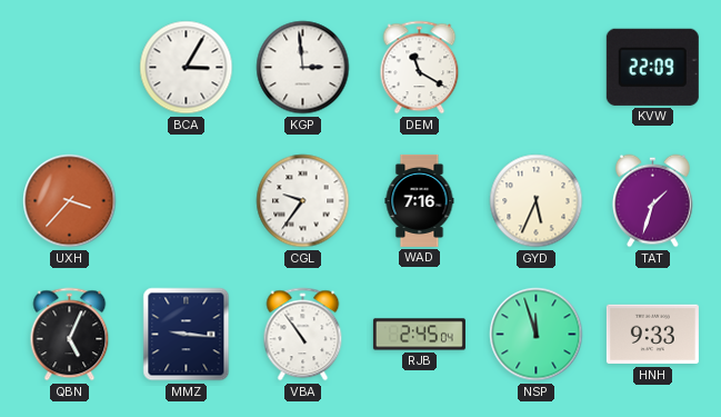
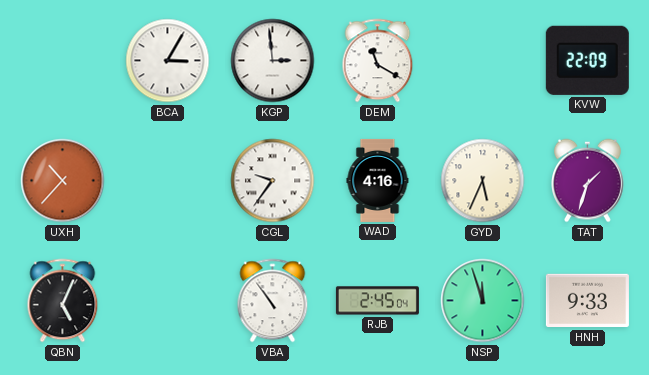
UXH: 3:37 -> 10:37 (63, 181)
WAD: 7:16 -> 4:16 (378, 180)
MMZ: 9:16 -> none (187, 335)
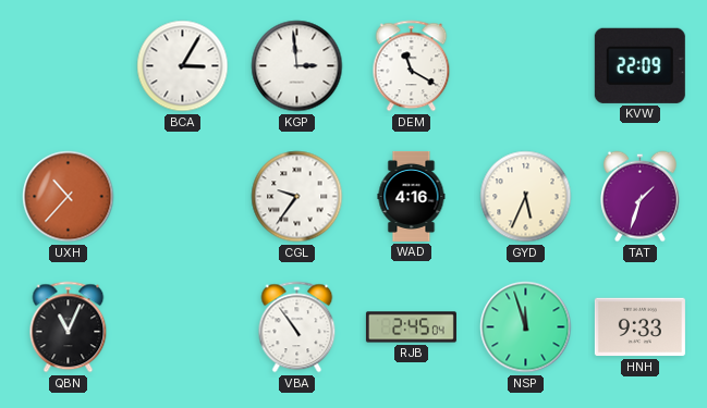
QBN: 5:04 -> 11:04 (69, 327)
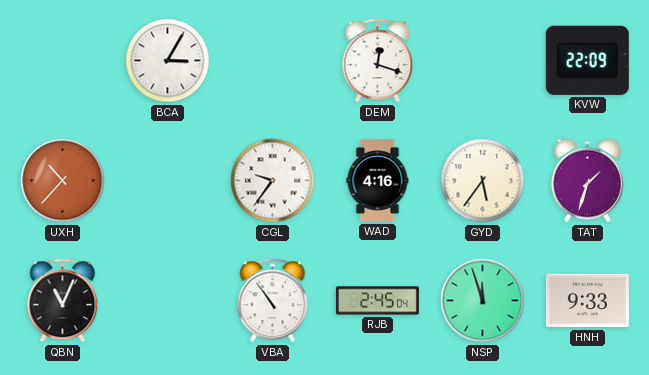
KGP: 2:59 -> none (297, 66)
DEM: 11:20 -> 12:18 (378, 61)
GYD: 5:34 -> 5:36 (483, 181)
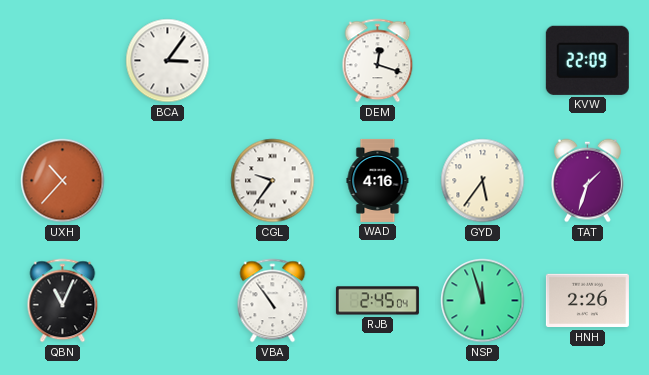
BCA: 3:05 -> 3:06 (168, 61)
HNH: 9:33 -> 2:26 (587, 301)
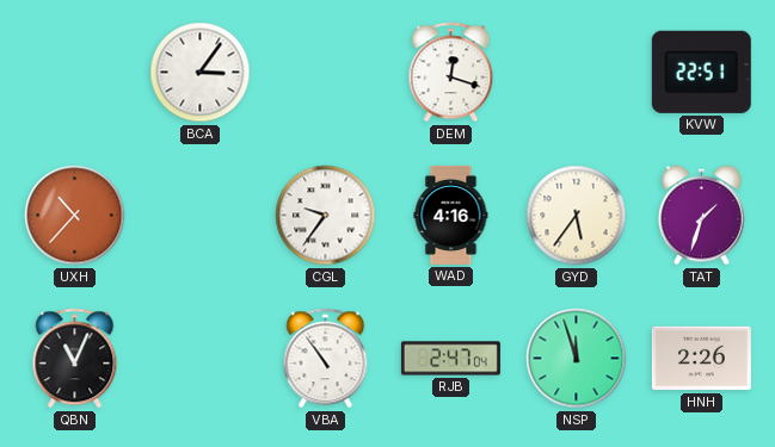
KVW: 22:09 -> 22:51 (701, 72)
RJB: 2:45 -> 2:47 (450, 359)
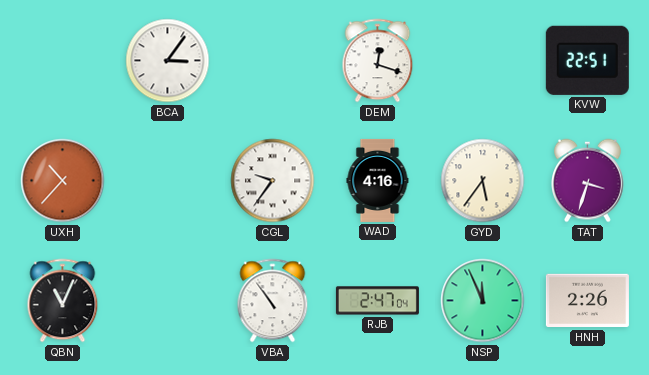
TAT: 1:33 -> 3:33 (588, 181)
NSP: 11:57 -> 11:56 (483, 301)
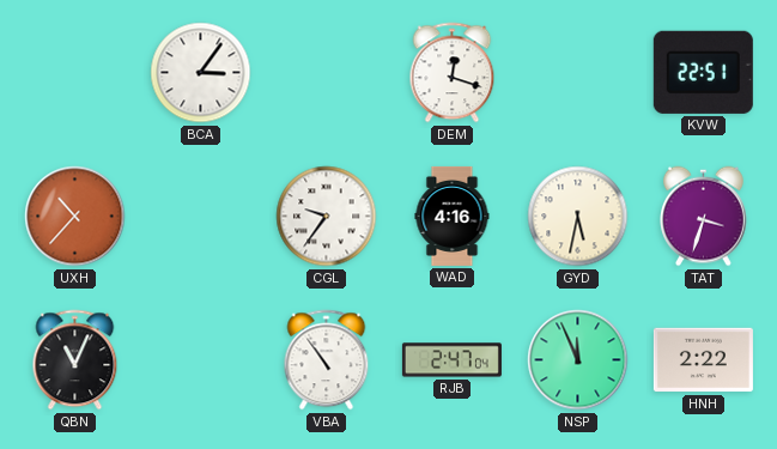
GYD: 5:36 -> 5:32 (578, 217)
HNH: 2:26 -> 2:22 (703, 360)
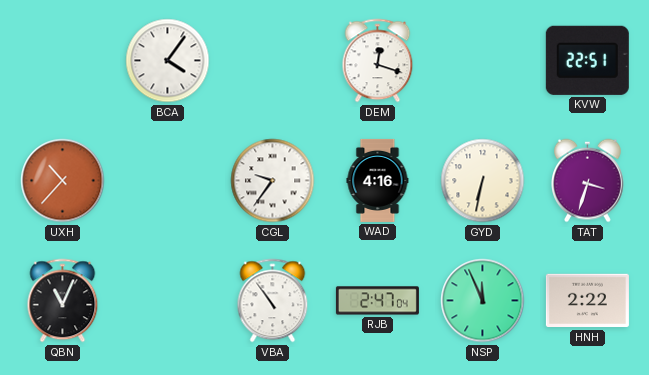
BCA: 3:06 -> 4:06 (168, 61)
GYD: 5:32 -> 6:32 (483, 181)
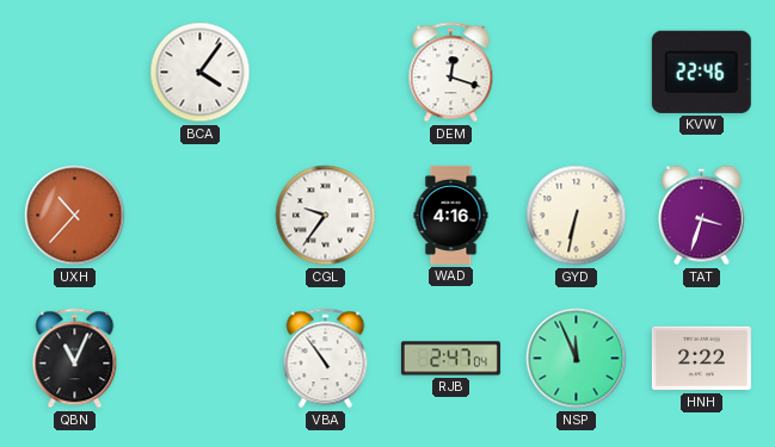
KVW: 22:51 -> 22:46 (701, 72)
